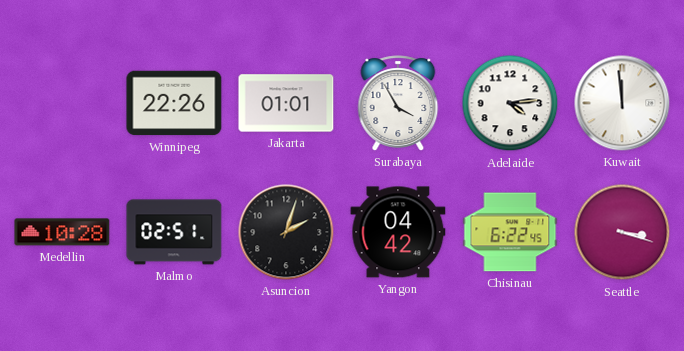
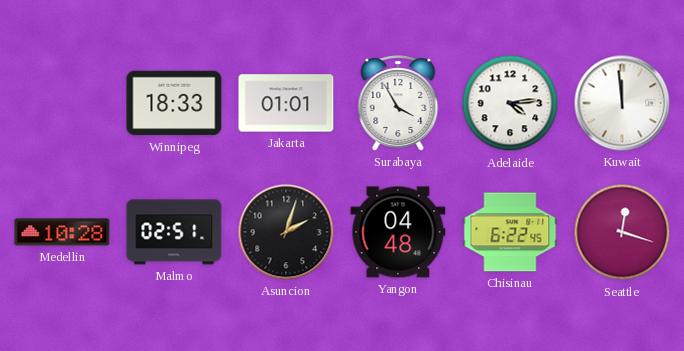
Winnipeg: 22:26 -> 18:33 (174, 103)
Yangon: 04:42 -> 04:48 (398, 232)
Seattle: 3:18 -> 12:18 (622, 232)
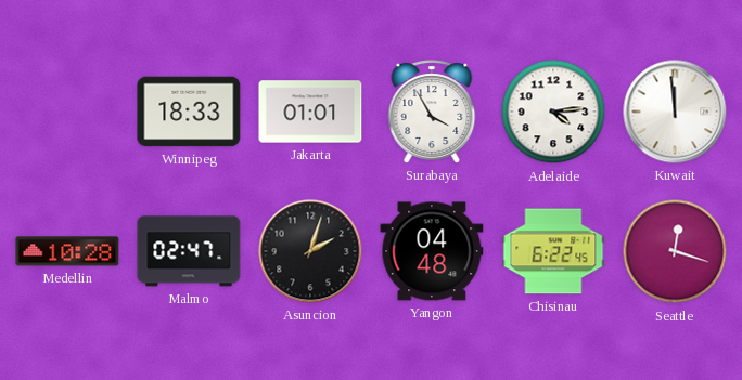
Malmo: 02:51 -> 02:47 (189, 251)
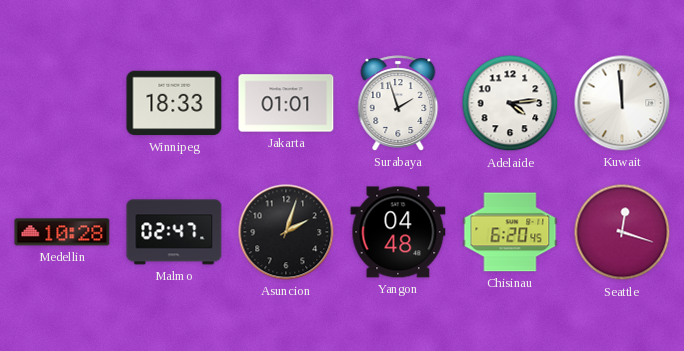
Surabaya: 3:55 -> 1:57 (398, 103)
Chisinau: 6:22 -> 6:20 (510, 232)
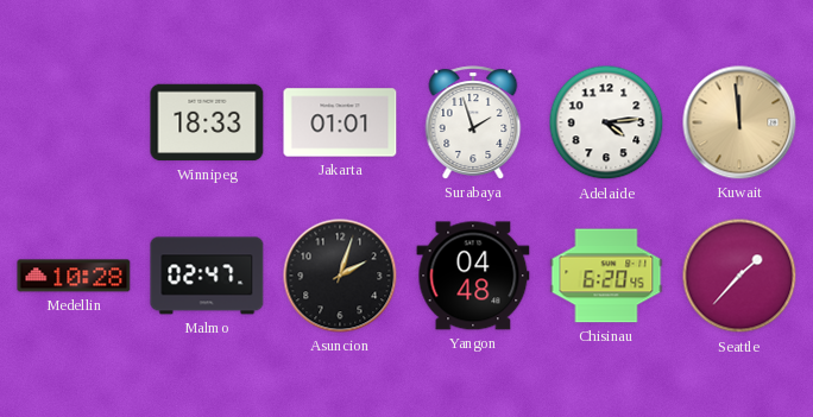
Kuwait dial: white -> champagne (739, 122)
Seattle: 12:18 -> 1:37 (739, 276)
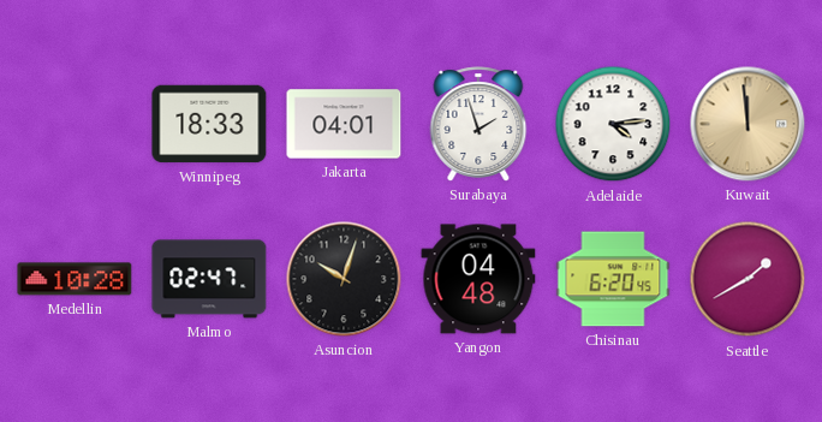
Jakarta: 01:01 -> 04:01 (344, 124)
Asuncion: 2:03 -> 10:03 (344, 279)
Seattle: 1:37 -> 1:40 (747, 279)
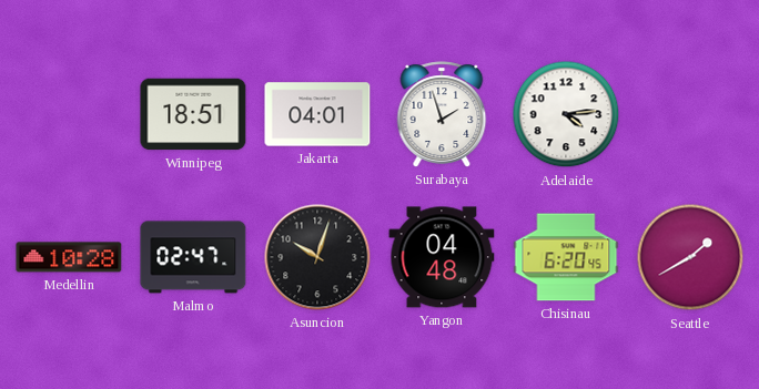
Winnipeg: 18:33 -> 18:51 (193, 114)
Kuwait: 11:59 -> none (747, 124)
